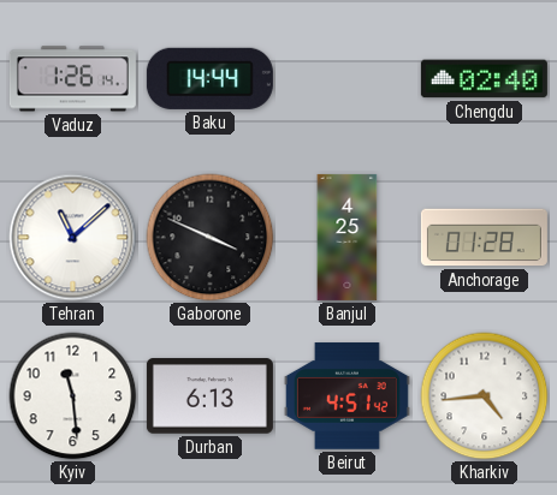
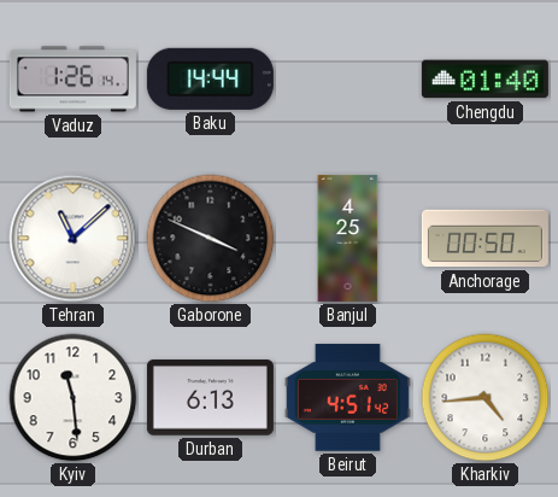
Chengdu: 02:40 -> 01:40 (484, 80)
Anchorage: 01:28 -> 00:50 (484, 239)
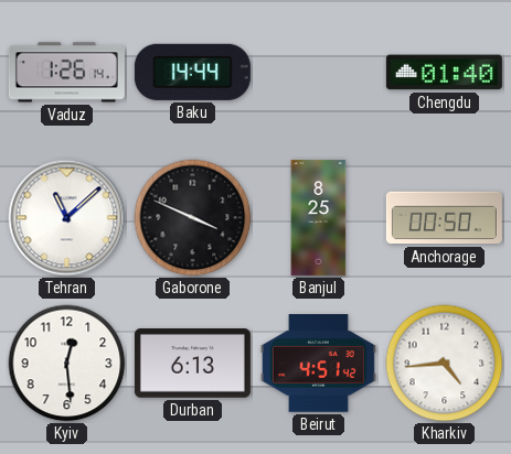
Banjul: 4:25 -> 8:25 (319, 217)
Kyiv: 11:29 -> 12:29 (67, 364)
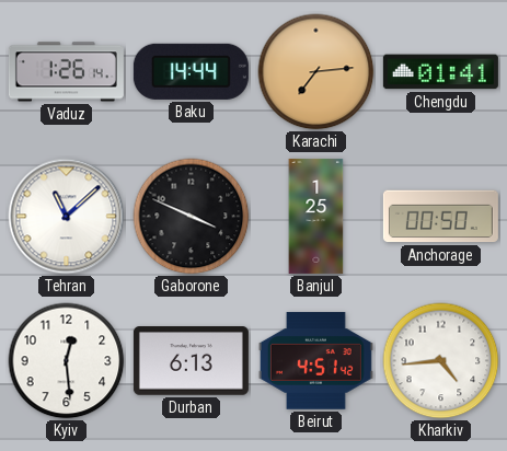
Karachi: none -> 7:14 (316, 72)
Chengdu: 01:40 -> 01:41 (440, 72)
Banjul: 8:25 -> 1:25 (316, 216)
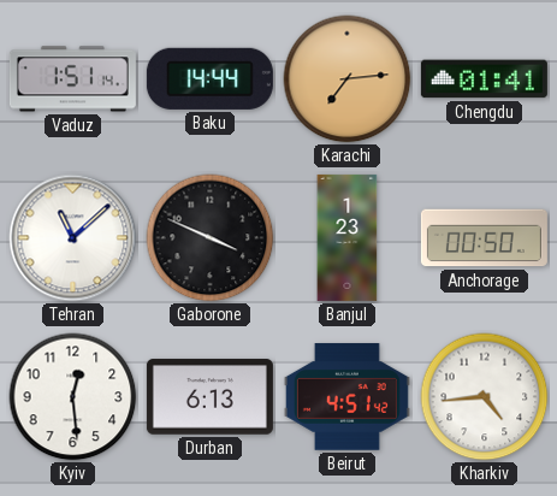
Vaduz: 1:26 -> 1:51 (72, 79)
Banjul: 1:25 -> 1:23 (348, 237)
